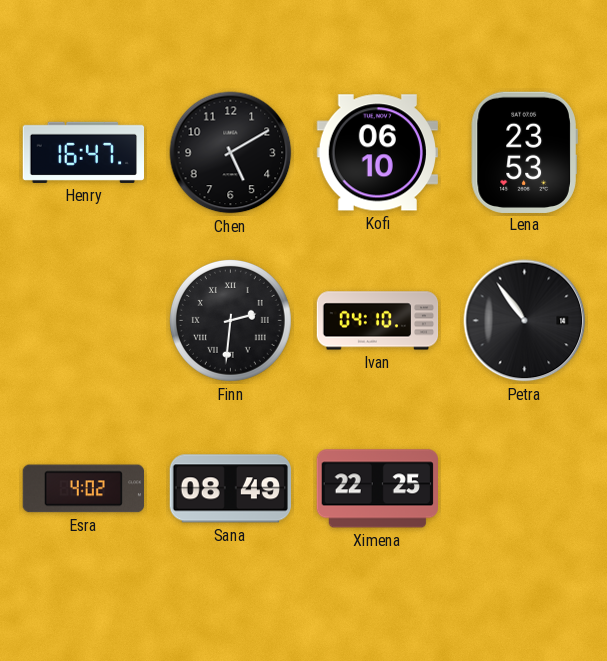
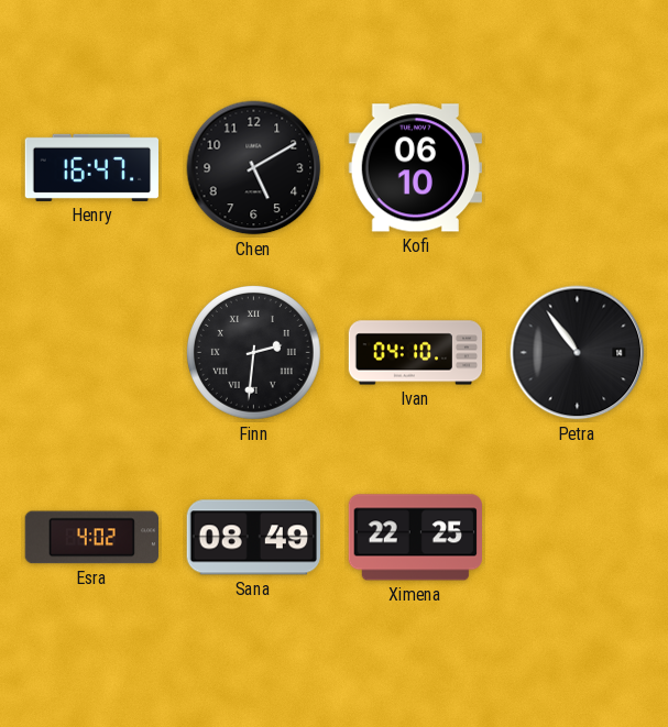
Lena: 23:53 -> none (524, 152)
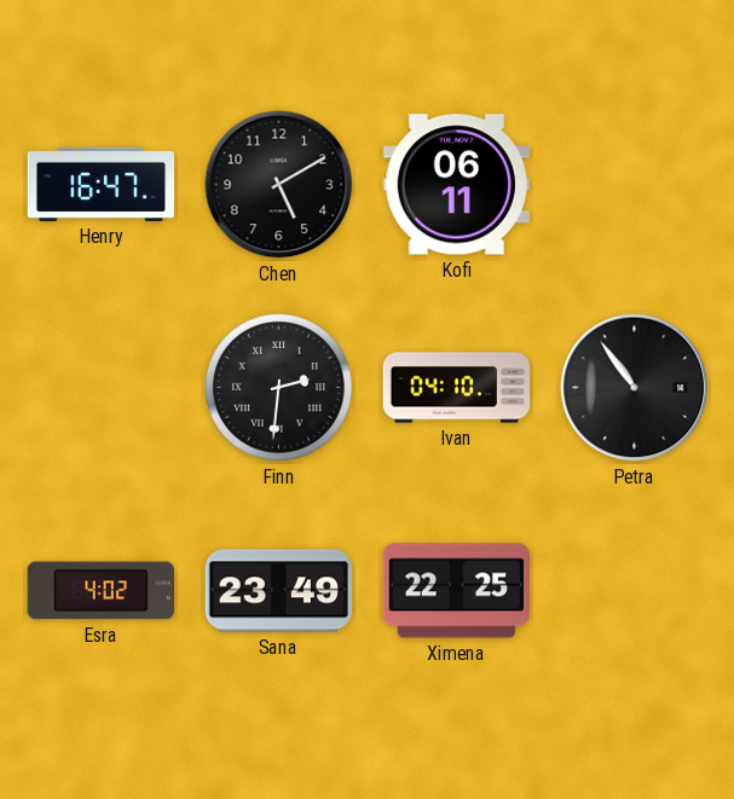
Kofi: 06:10 -> 06:11 (456, 185)
Sana: 08:49 -> 23:49 (278, 591)
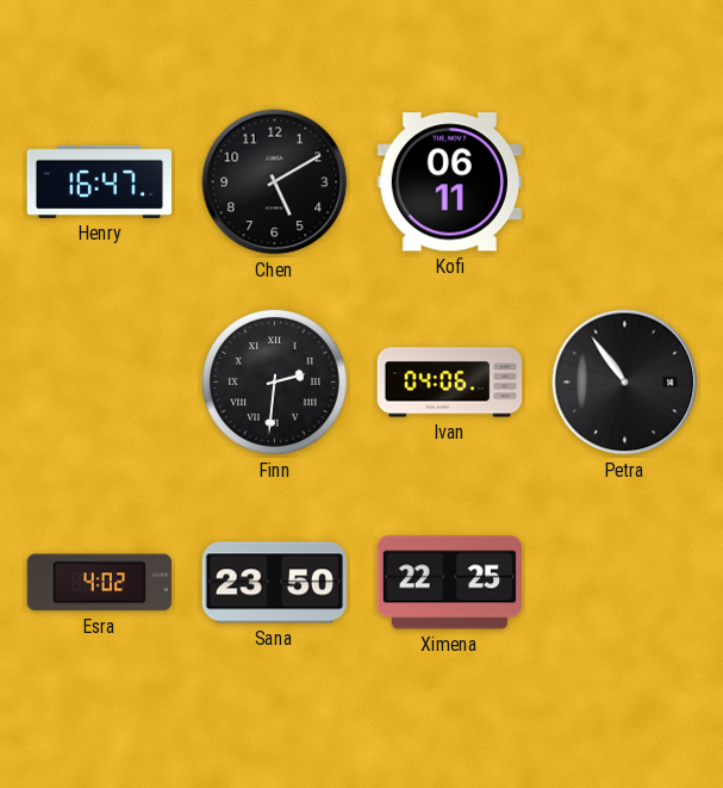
Ivan: 04:10 -> 04:06 (450, 383)
Sana: 23:49 -> 23:50 (274, 583)
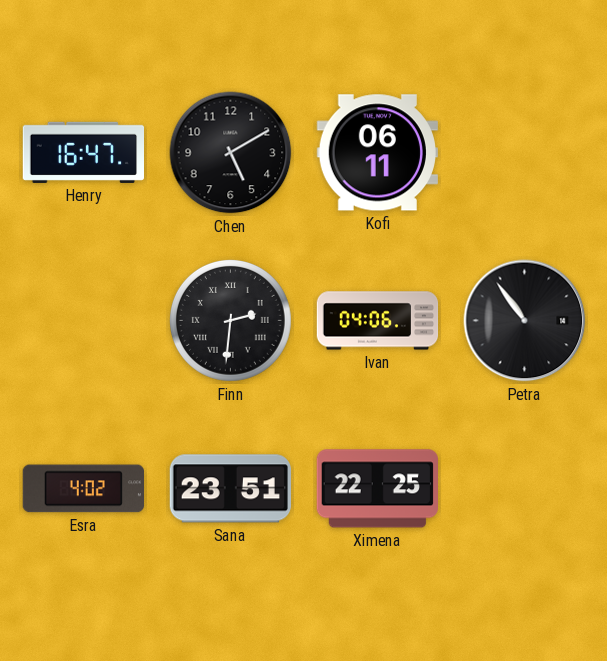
Sana: 23:50 -> 23:51 (230, 489)
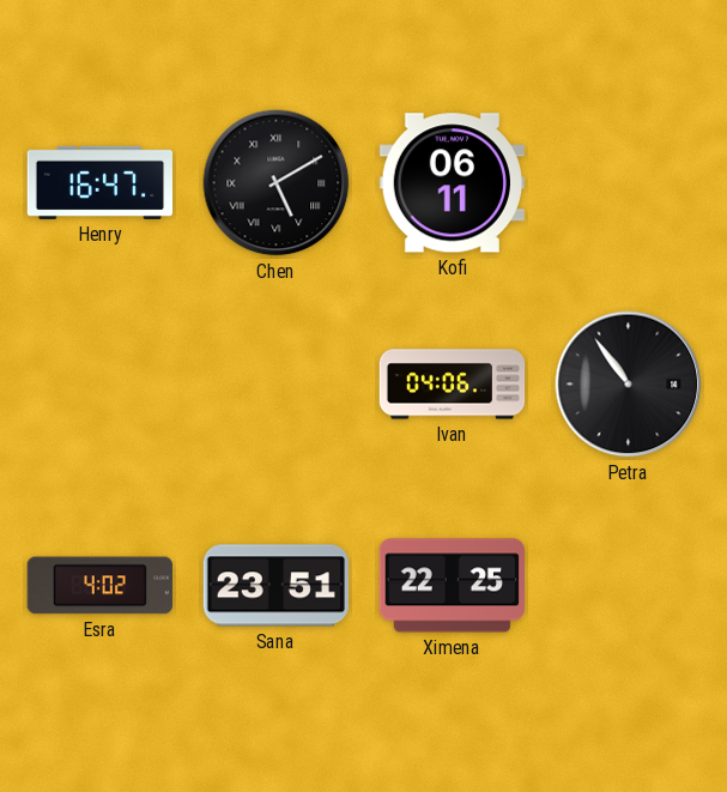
Chen numerals: Arabic -> Roman (277, 183)
Finn: 2:31 -> none (230, 320)
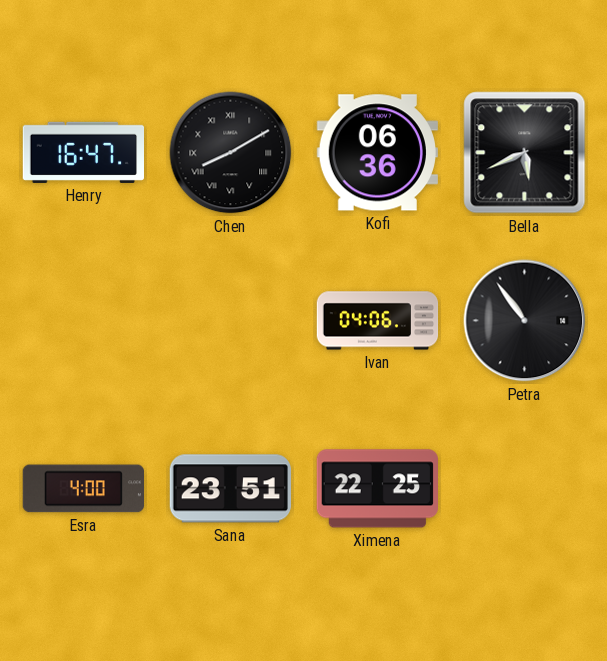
Chen: 5:10 -> 8:10 (231, 153)
Kofi: 06:11 -> 06:36 (377, 153)
Bella: none -> 5:41 (525, 153)
Esra: 4:02 -> 4:00 (83, 489)
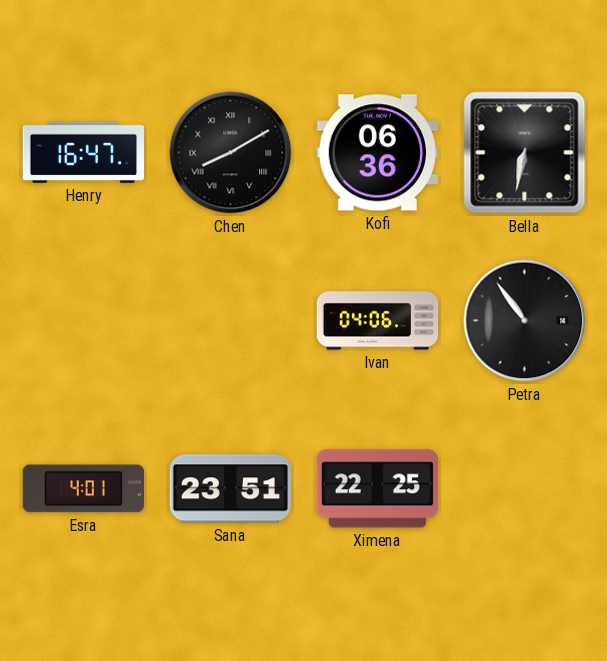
Bella: 5:41 -> 6:32 (525, 153)
Esra: 4:00 -> 4:01 (83, 489)
